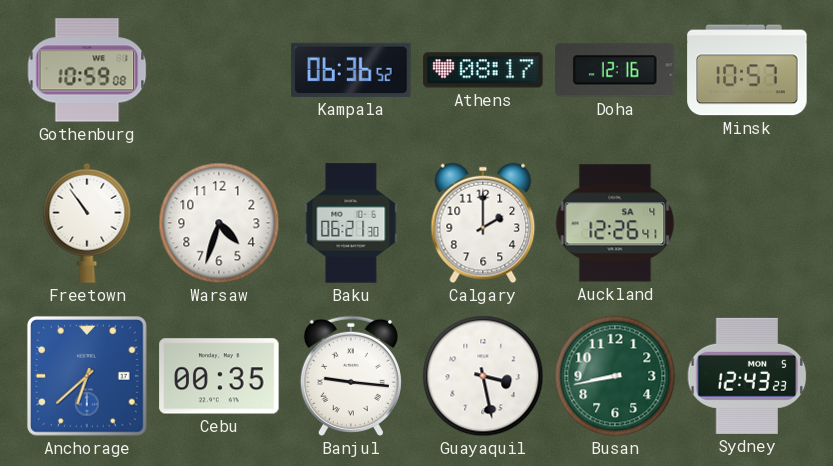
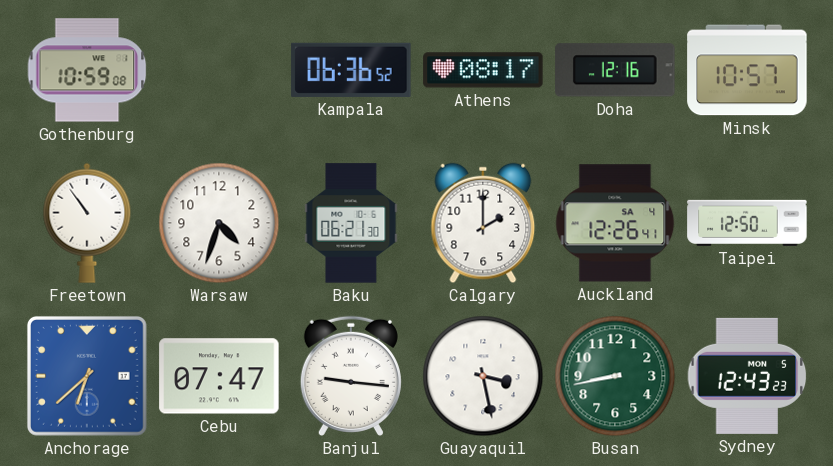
Taipei: none -> 12:50 (747, 223)
Cebu: 00:35 -> 07:47 (219, 376)
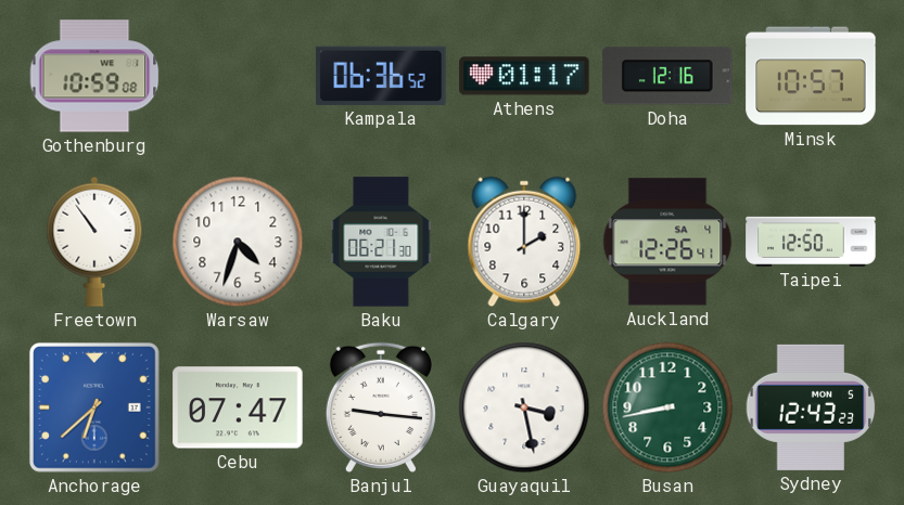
Athens: 08:17 -> 01:17 (524, 76)
